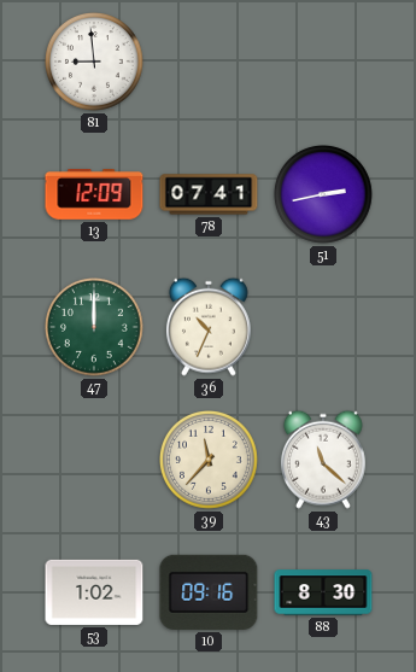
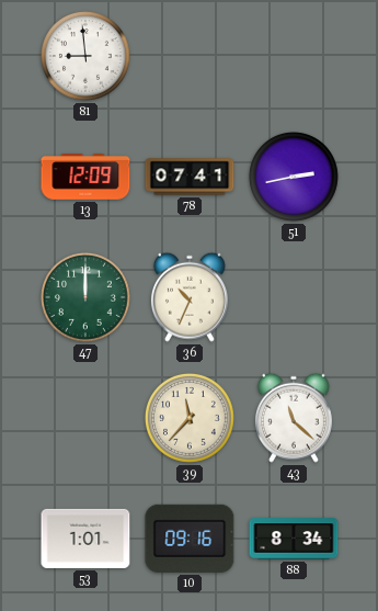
53: 1:02 -> 1:01 (85, 539)
88: 8:30 -> 8:34 (294, 539)
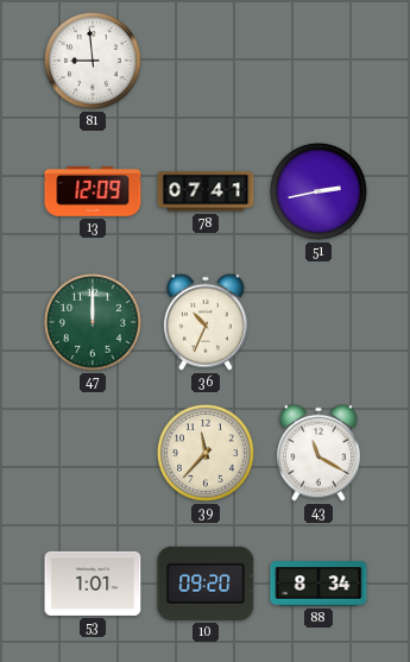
43: 11:22 -> 11:20 (318, 453)
10: 09:16 -> 09:20 (206, 584)
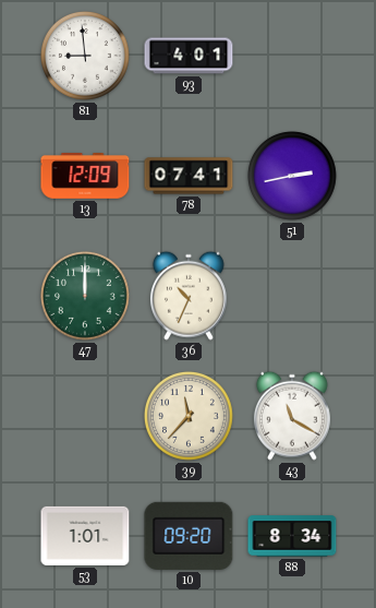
93: none -> 4:01 (189, 56)
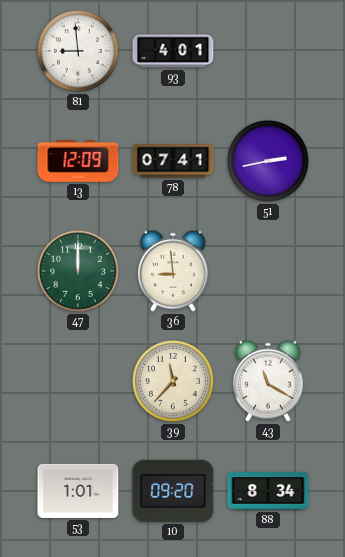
36: 10:34 -> 8:59 (173, 271)
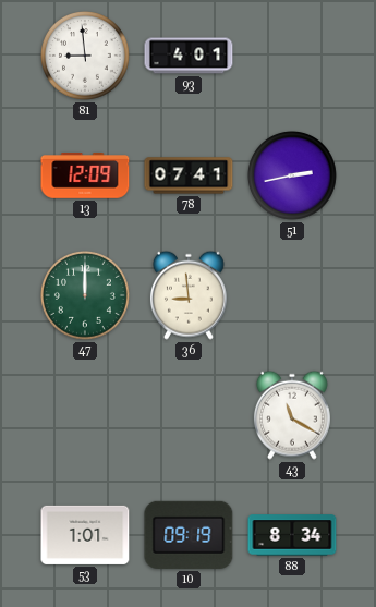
39: 11:37 -> none (174, 382)
10: 09:20 -> 09:19 (189, 535)
